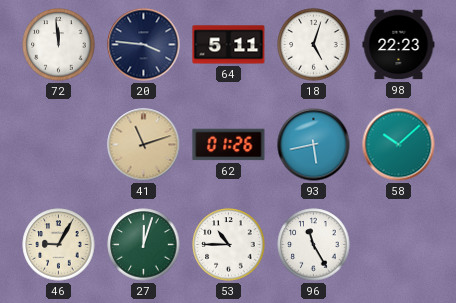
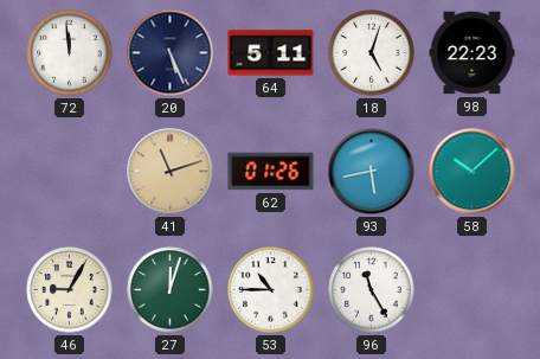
20: 3:46 -> 5:26 (171, 53)
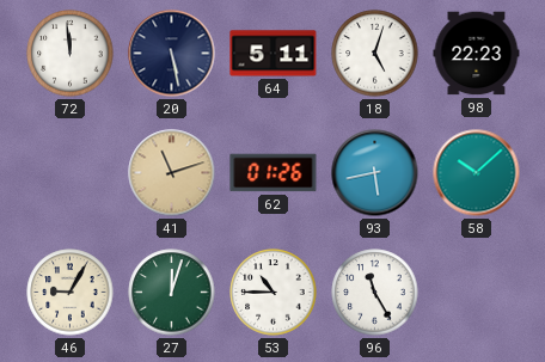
20: 5:26 -> 5:28 (172, 54)
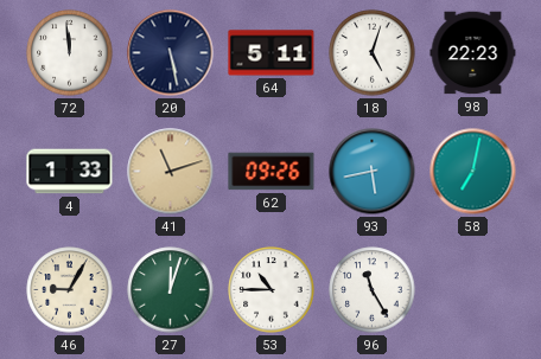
4: none -> 1:33 (70, 172)
62: 01:26 -> 09:26 (272, 172)
58: 10:08 -> 7:02 (473, 172)
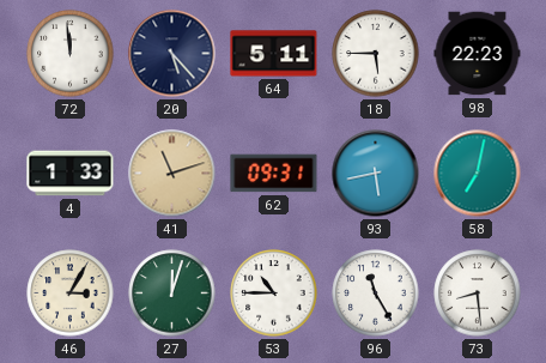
20: 5:28 -> 5:23 (172, 54)
18: 5:03 -> 5:45 (376, 54)
62: 09:26 -> 09:31 (274, 174)
46: 9:05 -> 3:05 (71, 294)
73: none -> 8:29 (478, 294)
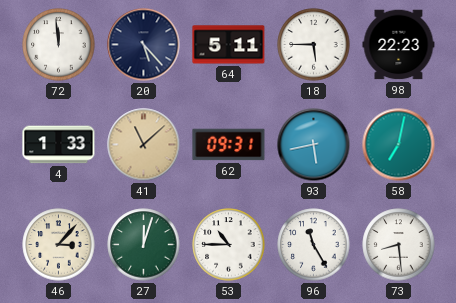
41: 11:12 -> 11:08 (144, 145)
46: 3:05 -> 3:07 (59, 245)
